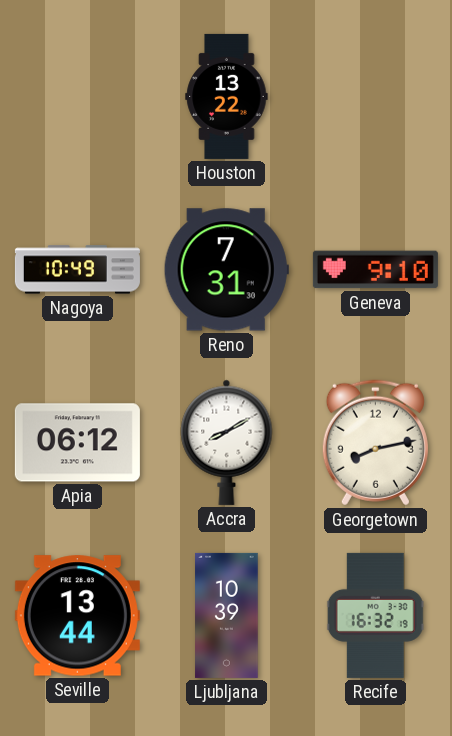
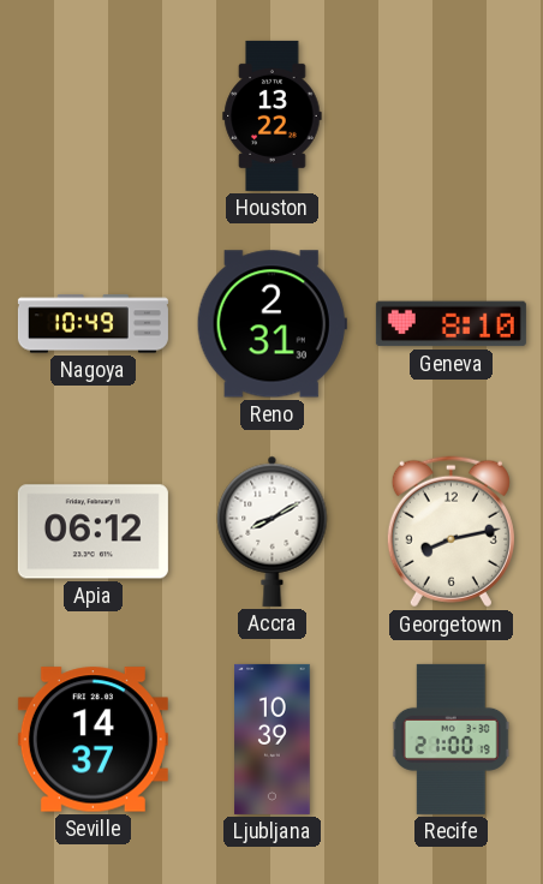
Reno: 7:31 -> 2:31 (271, 324)
Geneva: 9:10 -> 8:10 (450, 324)
Seville: 13:44 -> 14:37 (93, 740)
Recife: 16:32 -> 21:00 (450, 739)
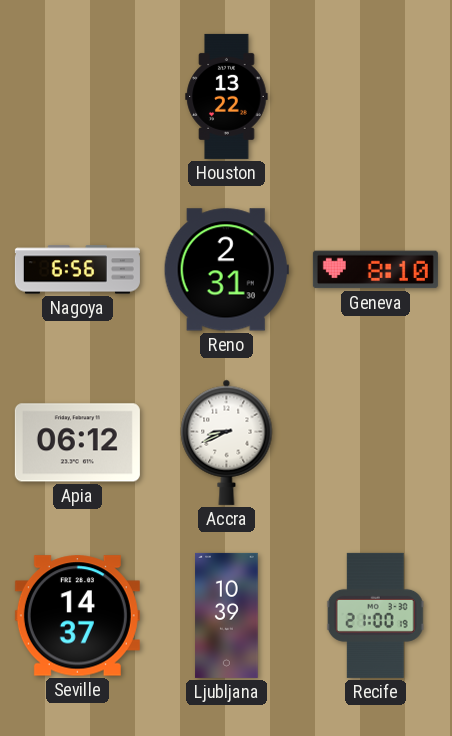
Nagoya: 10:49 -> 6:56 (77, 270)
Accra: 8:10 -> 8:41 (227, 442)
Georgetown: 8:13 -> none (450, 532)
